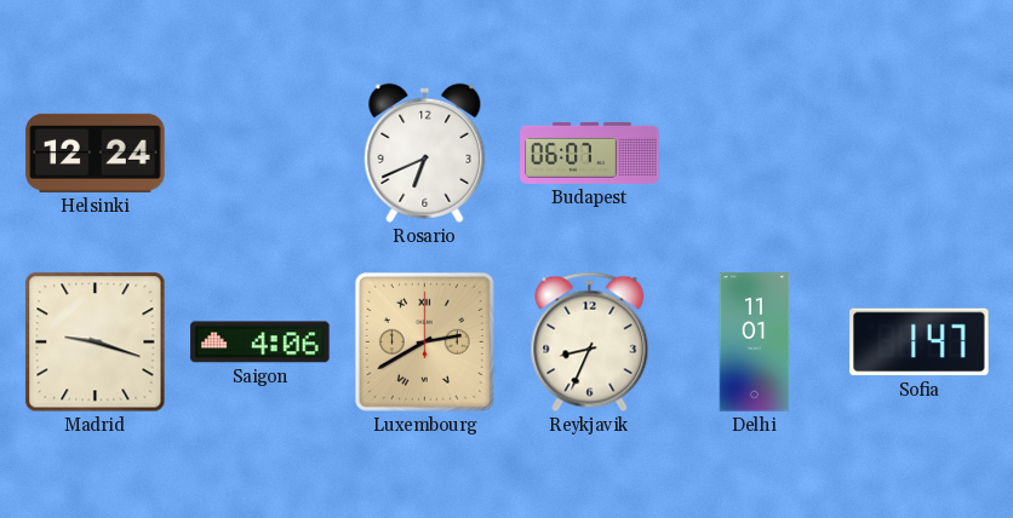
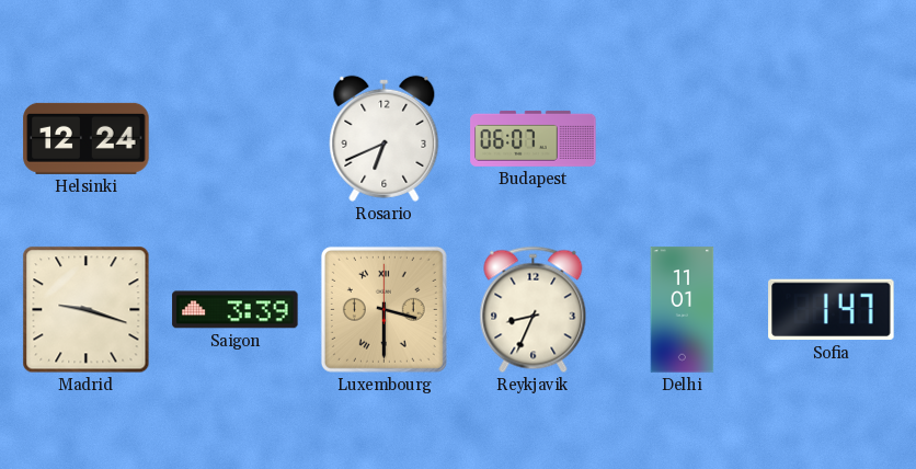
Saigon: 4:06 -> 3:39 (236, 310)
Luxembourg: 2:40 -> 3:30 (383, 309)
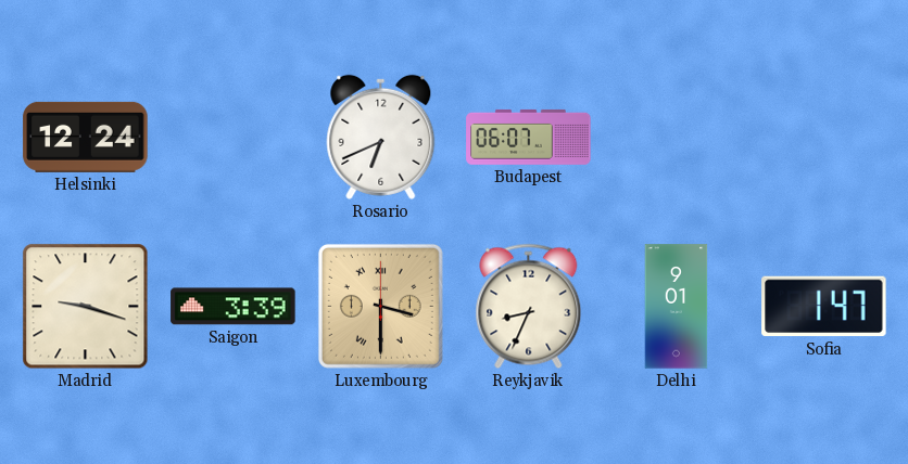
Delhi: 11:01 -> 9:01 (677, 307)
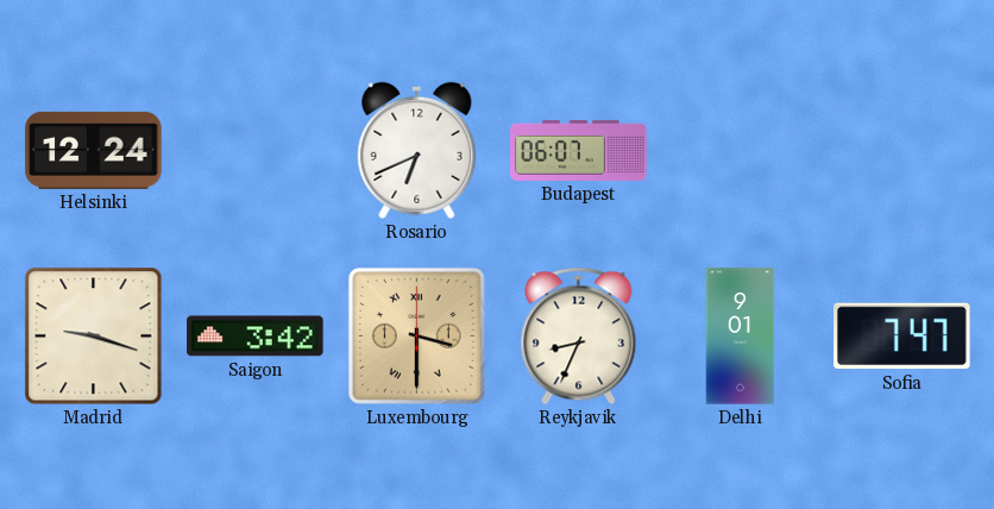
Saigon: 3:39 -> 3:42 (256, 337)
Sofia: 1:47 -> 7:47 (902, 337)
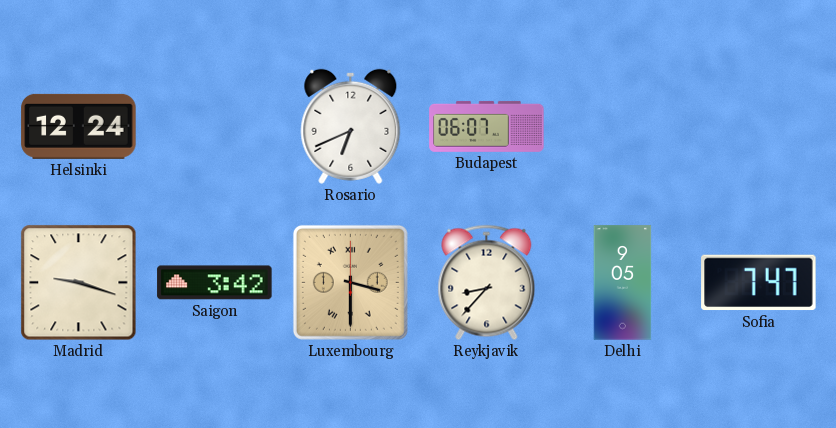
Reykjavik: 8:34 -> 8:37 (487, 283)
Delhi: 9:01 -> 9:05 (623, 283)
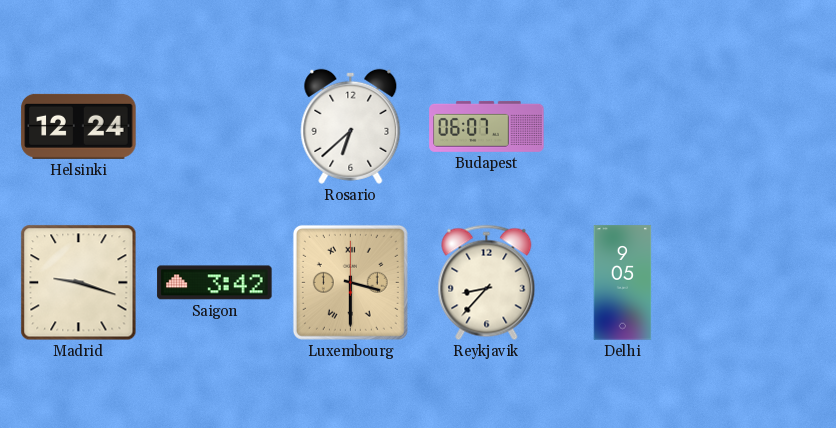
Rosario: 6:41 -> 6:38 (351, 126)
Sofia: 7:47 -> none (759, 283)
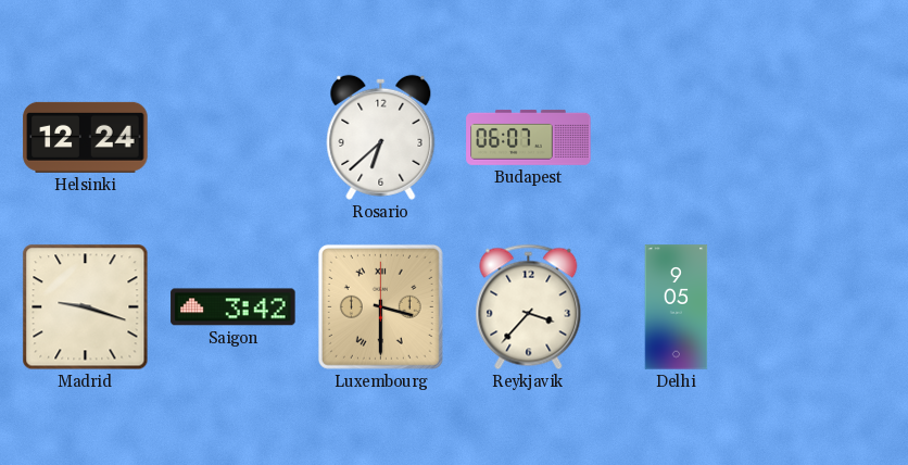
Reykjavik: 8:37 -> 3:37 (529, 307)
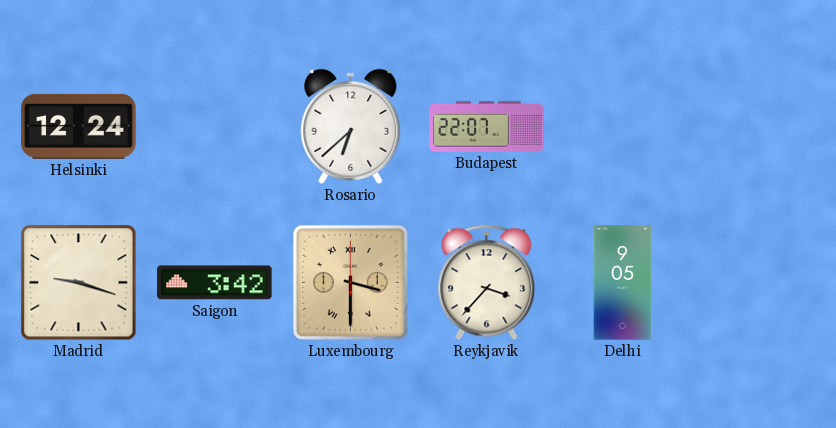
Budapest: 06:07 -> 22:07 (487, 126)
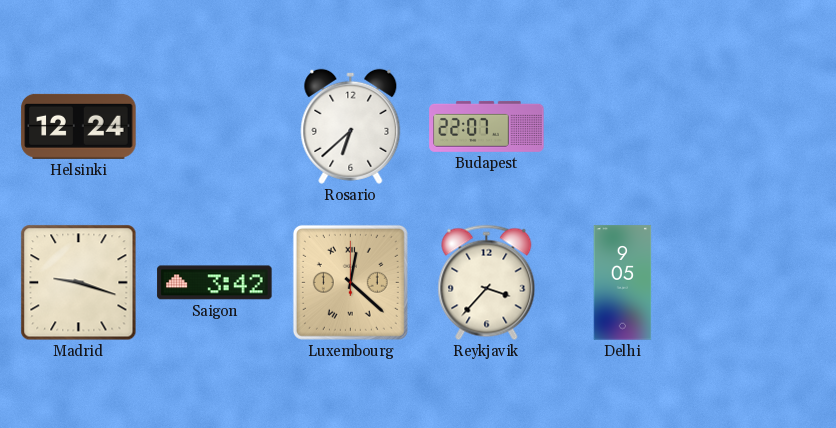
Luxembourg: 3:30 -> 12:22 (350, 282)
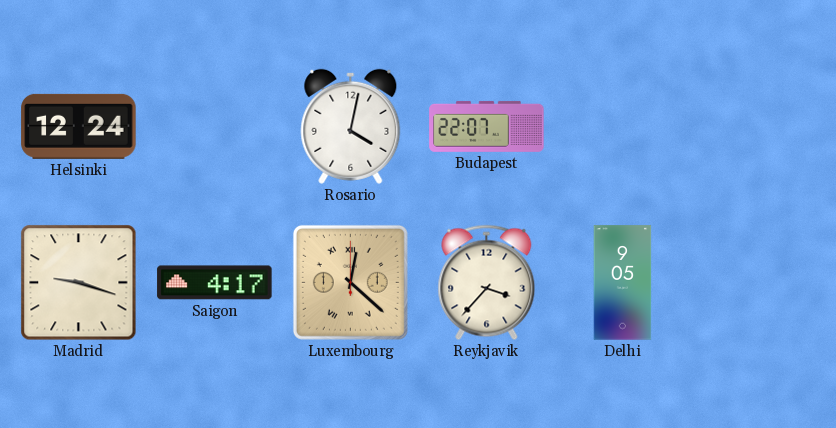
Rosario: 6:38 -> 4:02 (351, 126)
Saigon: 3:42 -> 4:17 (215, 283)
